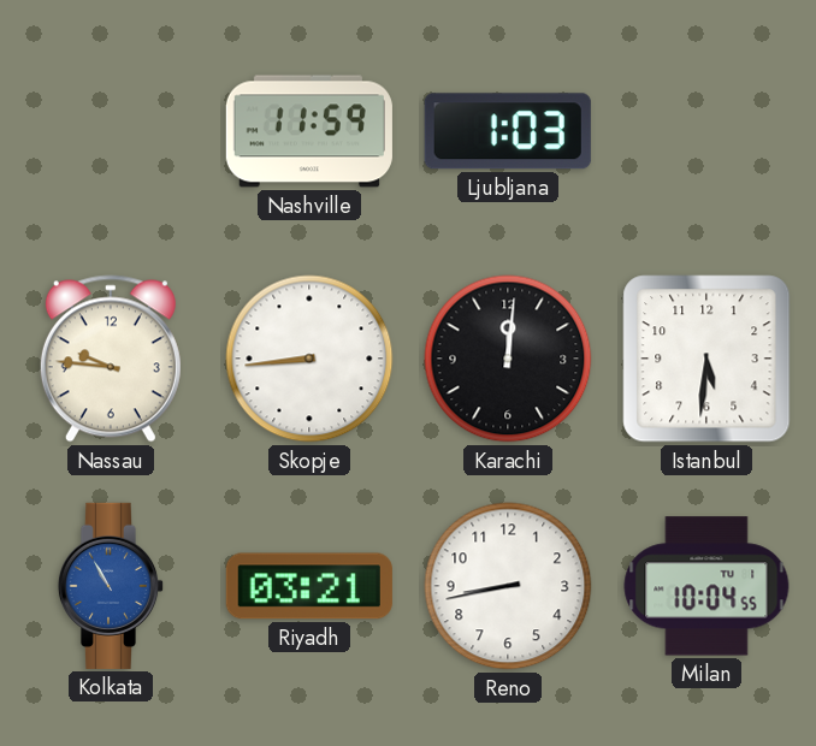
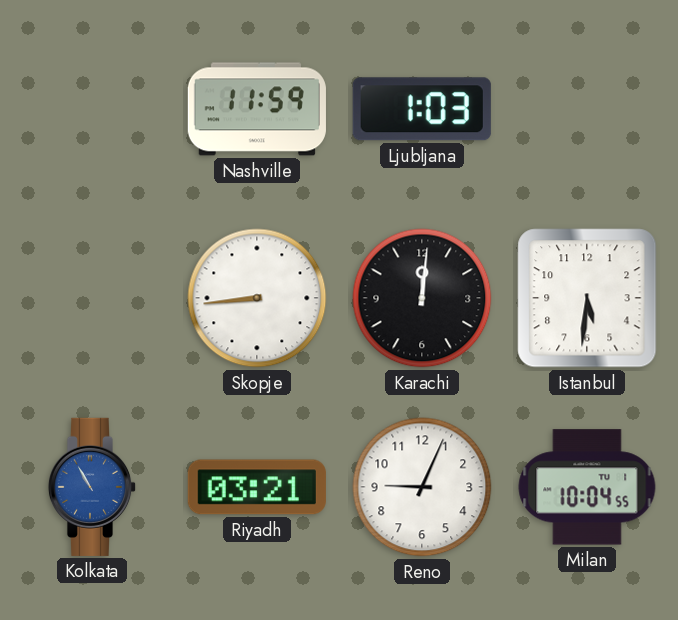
Nassau: 9:46 -> none (111, 359)
Reno: 8:43 -> 9:04 (422, 487)
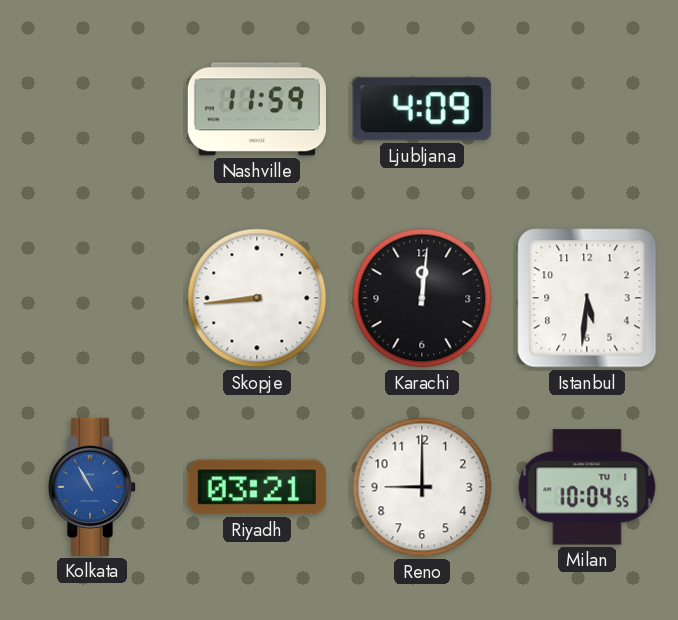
Ljubljana: 1:03 -> 4:09 (422, 109)
Reno: 9:04 -> 9:00 (422, 487)
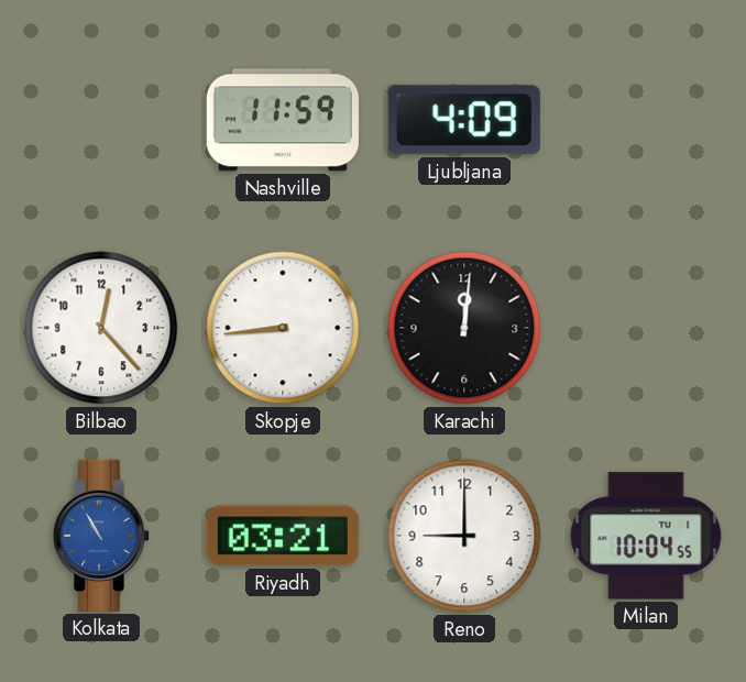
Bilbao: none -> 12:23 (101, 328)
Istanbul: 5:31 -> none (587, 298)
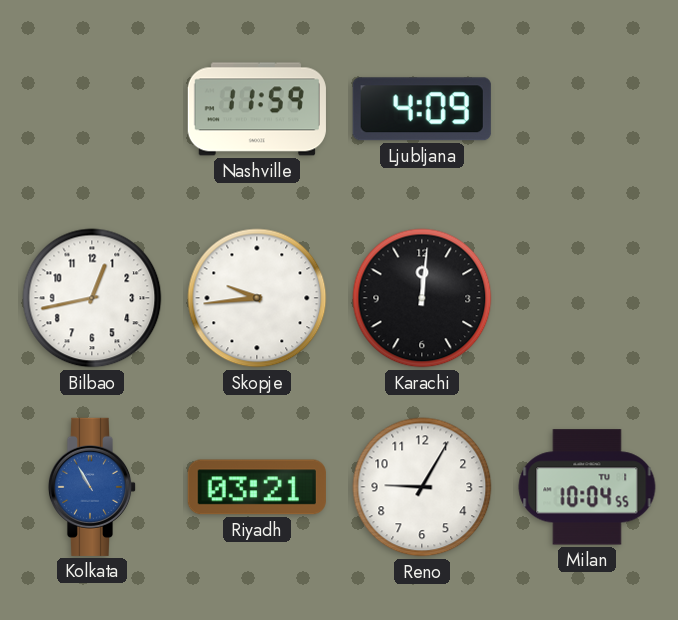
Bilbao: 12:23 -> 12:43 (92, 298)
Skopje: 8:44 -> 9:44 (257, 298)
Reno: 9:00 -> 9:05 (422, 487)
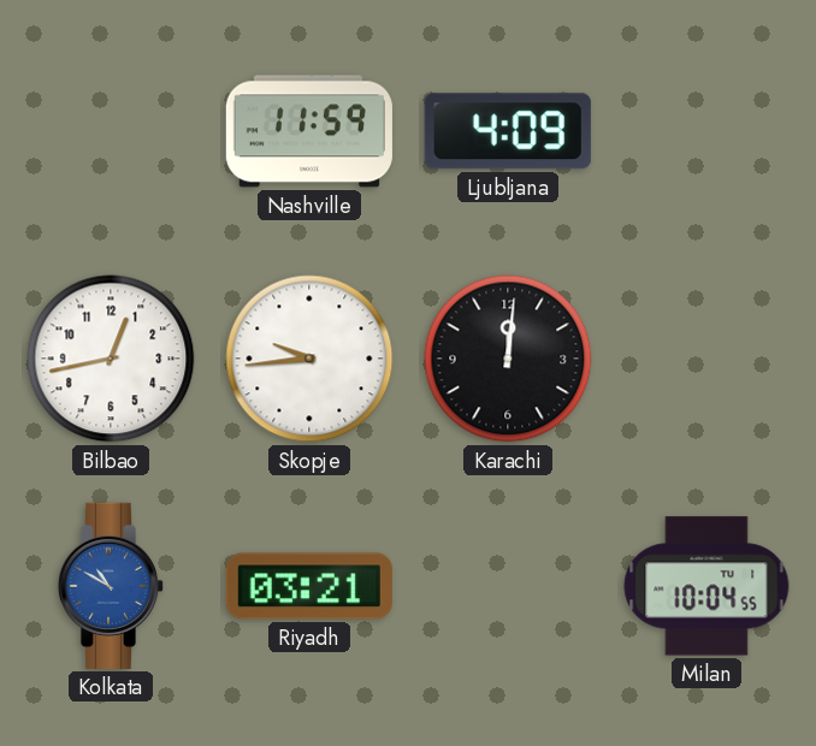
Kolkata: 10:55 -> 10:50 (111, 586)
Reno: 9:05 -> none (422, 487)
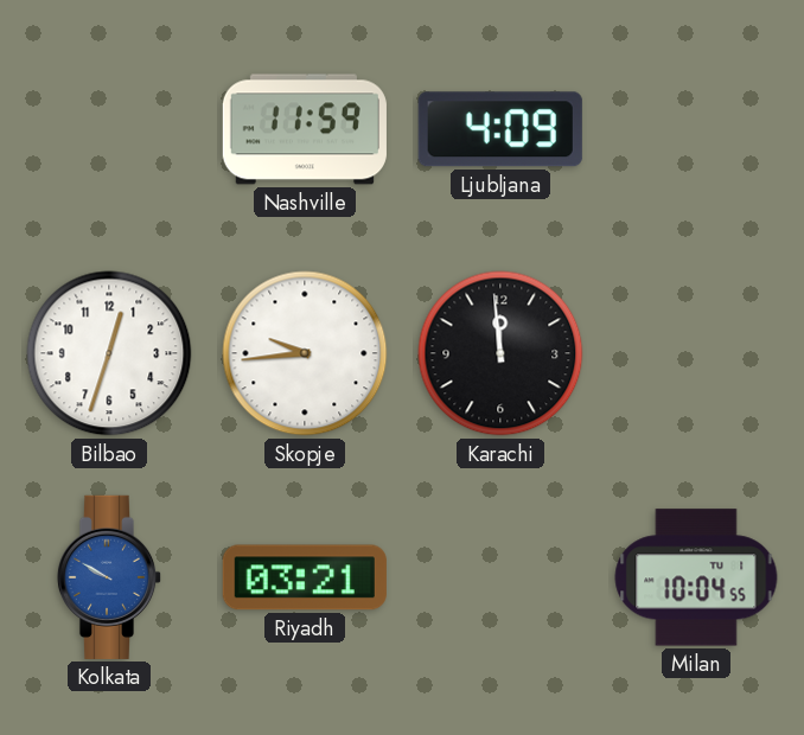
Bilbao: 12:43 -> 12:33 (109, 353)
Karachi: 12:01 -> 11:59 (500, 353)
Kolkata: 10:50 -> 9:50 (109, 577)
